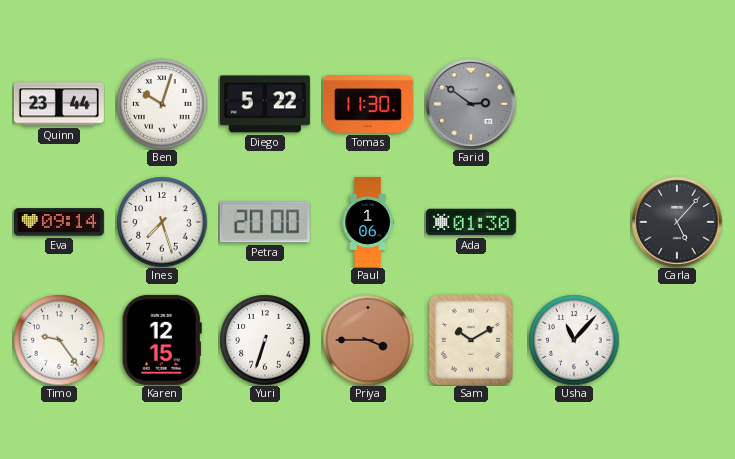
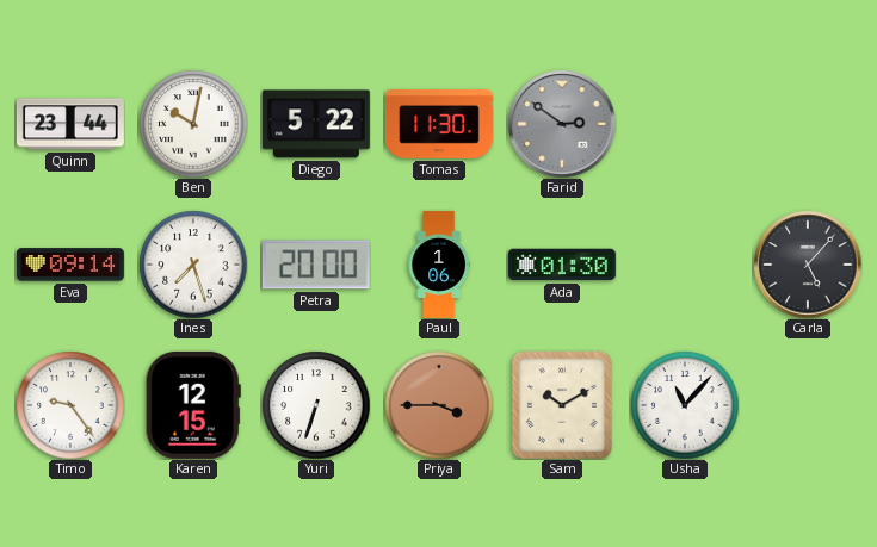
Ben: 10:03 -> 10:02 (193, 124)
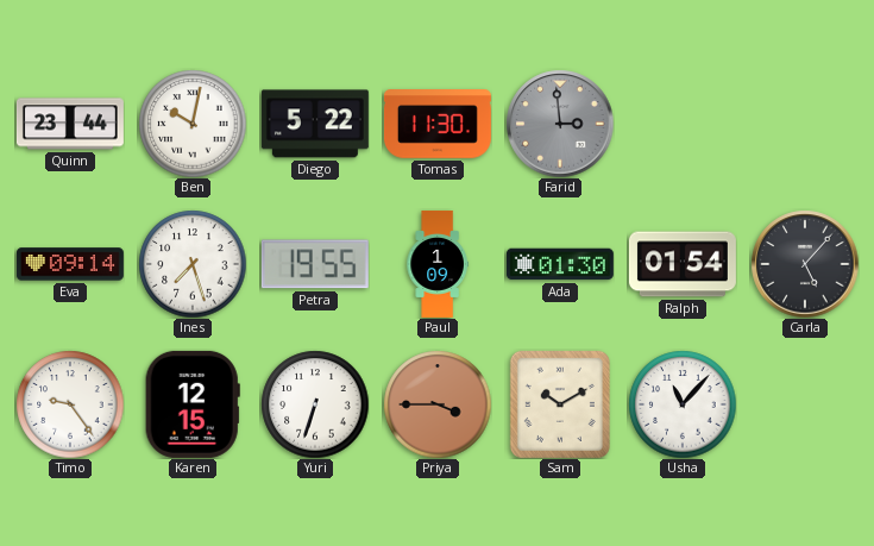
Farid: 2:51 -> 2:59 (560, 124)
Petra: 20:00 -> 19:55 (315, 264)
Paul: 1:06 -> 1:09 (438, 264)
Ralph: none -> 01:54 (683, 264)
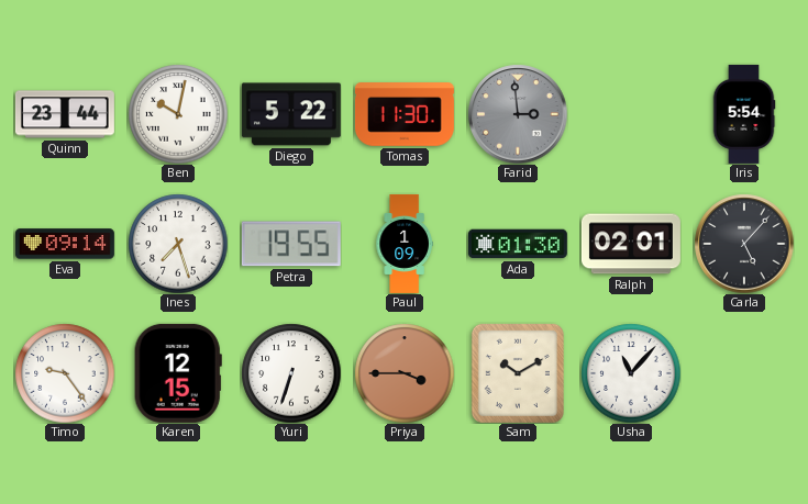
Iris: none -> 5:54 (744, 114)
Ralph: 01:54 -> 02:01 (631, 244)
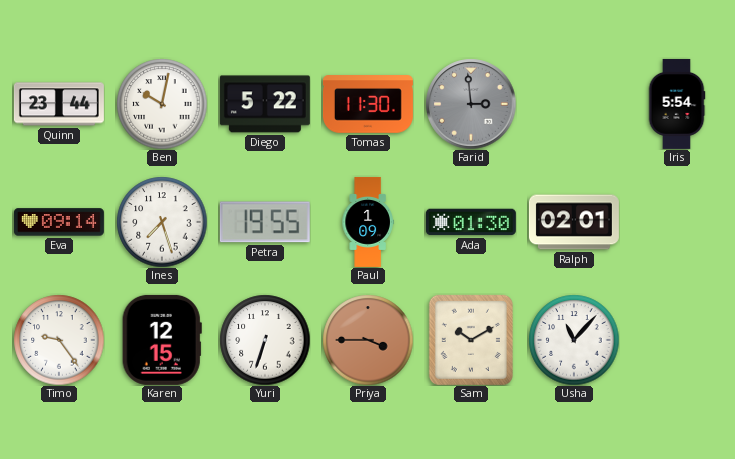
Carla: 5:07 -> none (744, 244)
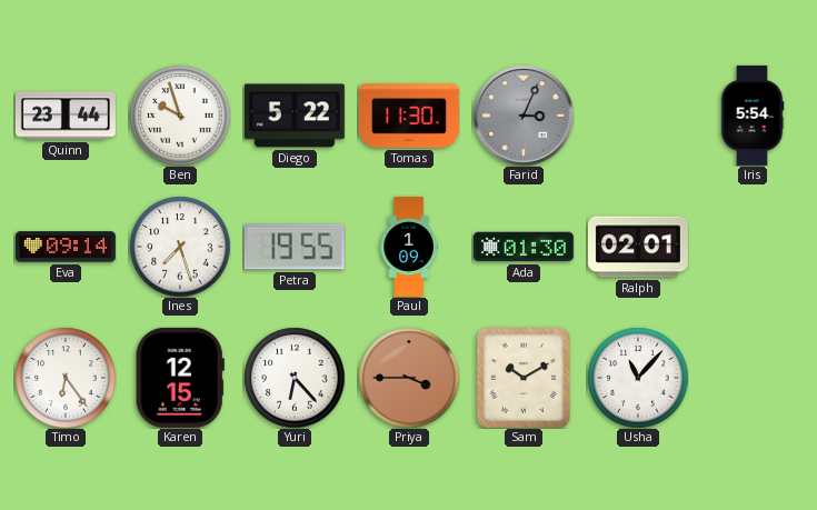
Ben: 10:02 -> 9:57 (180, 116)
Farid: 2:59 -> 3:04 (524, 116)
Timo: 9:24 -> 6:24 (66, 378)
Yuri: 6:33 -> 6:23 (295, 378)
